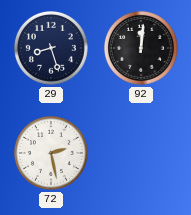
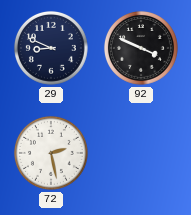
29: 8:27 -> 8:49 (51, 48)
92: 12:01 -> 3:49 (141, 48)
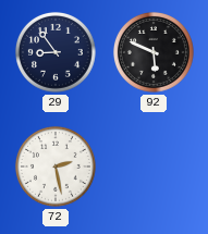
29: 8:49 -> 8:54 (56, 52)
92: 3:49 -> 5:49 (154, 52)
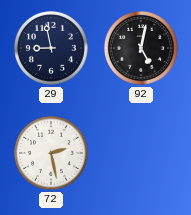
29: 8:54 -> 8:58 (51, 48)
92: 5:49 -> 5:02 (141, 48)
